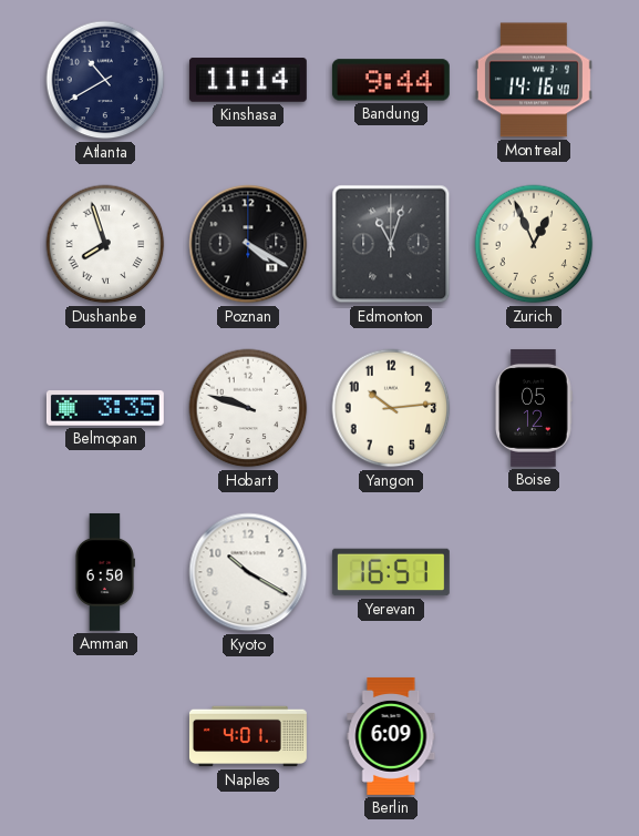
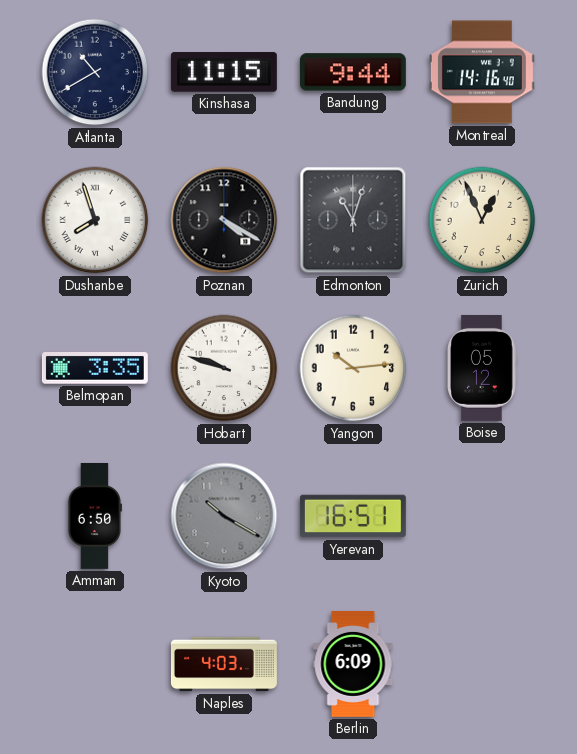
Kinshasa: 11:14 -> 11:15 (224, 72)
Kyoto dial: white -> grey (224, 516)
Naples: 4:01 -> 4:03 (224, 664)
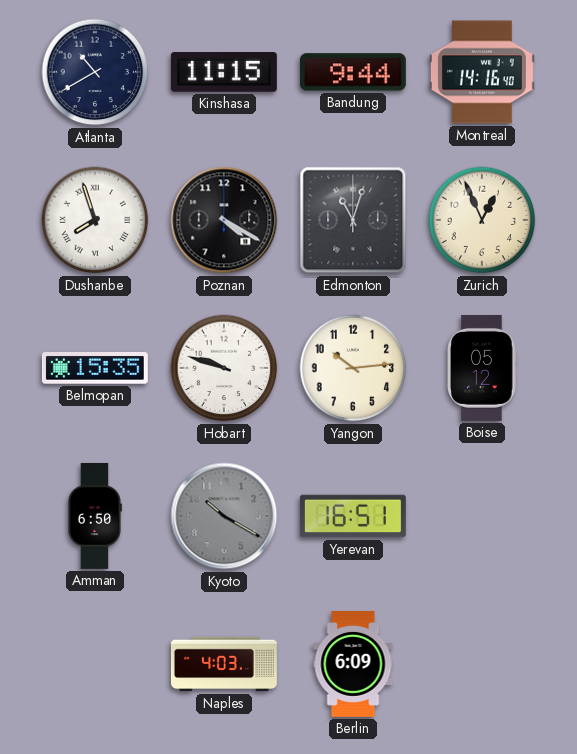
Belmopan: 3:35 -> 15:35 (95, 368)
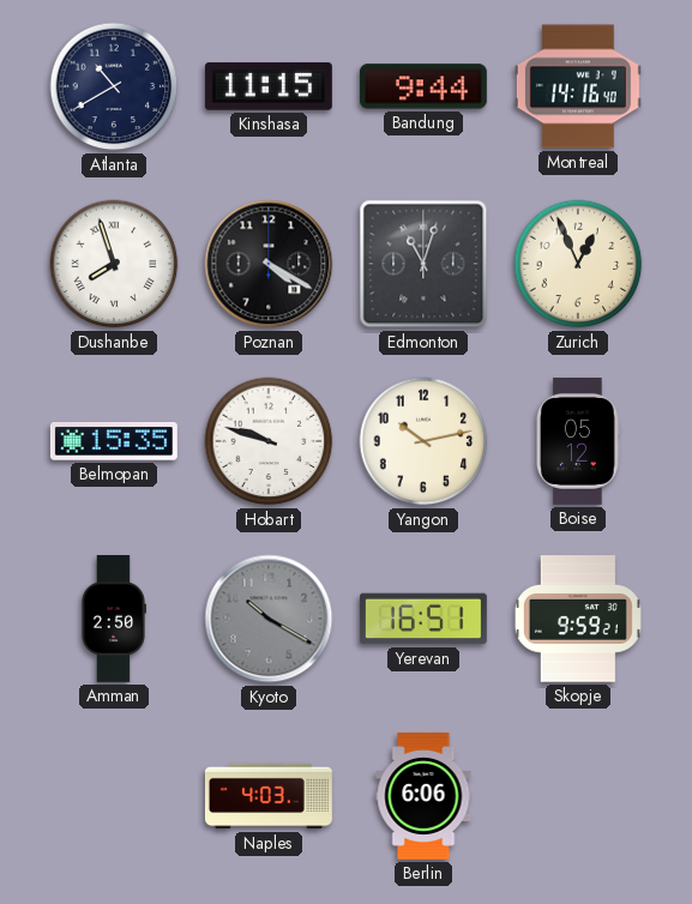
Yangon: 10:14 -> 10:13 (423, 441)
Amman: 6:50 -> 2:50 (113, 619)
Skopje: none -> 9:59 (578, 619)
Berlin: 6:09 -> 6:06 (423, 796)
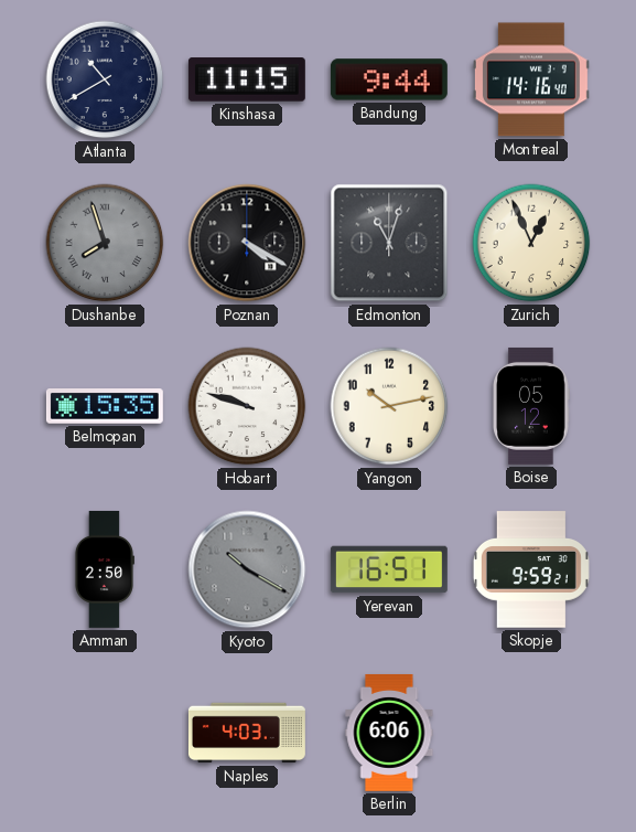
Dushanbe dial: white -> grey (105, 243)
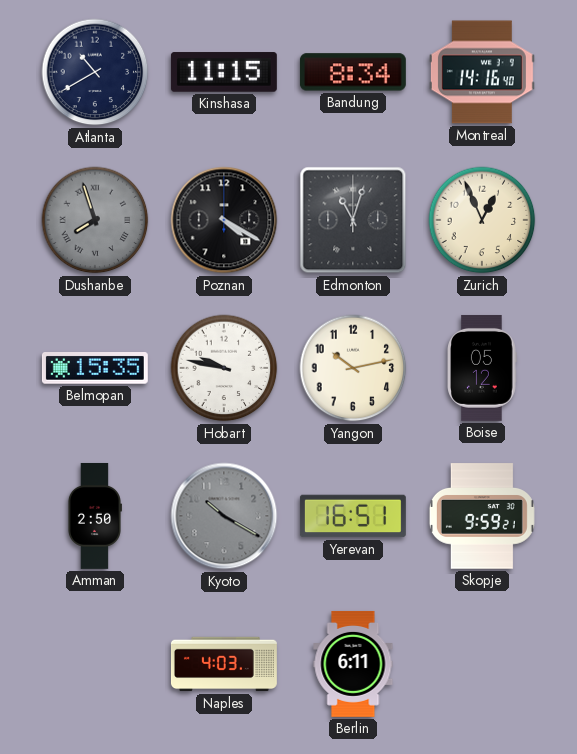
Bandung: 9:44 -> 8:34 (353, 72)
Hobart: 9:48 -> 9:47 (224, 368)
Berlin: 6:06 -> 6:11 (353, 664)
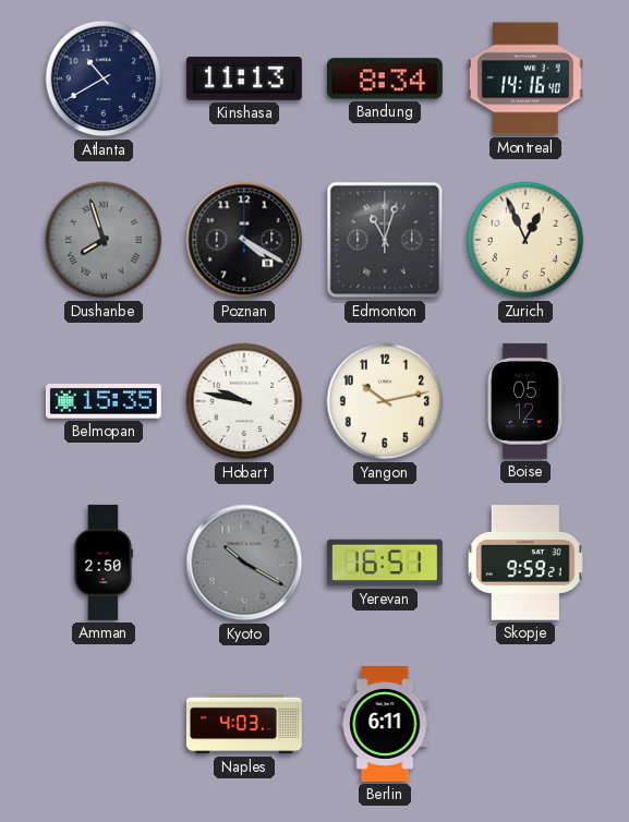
Kinshasa: 11:15 -> 11:13 (244, 78)
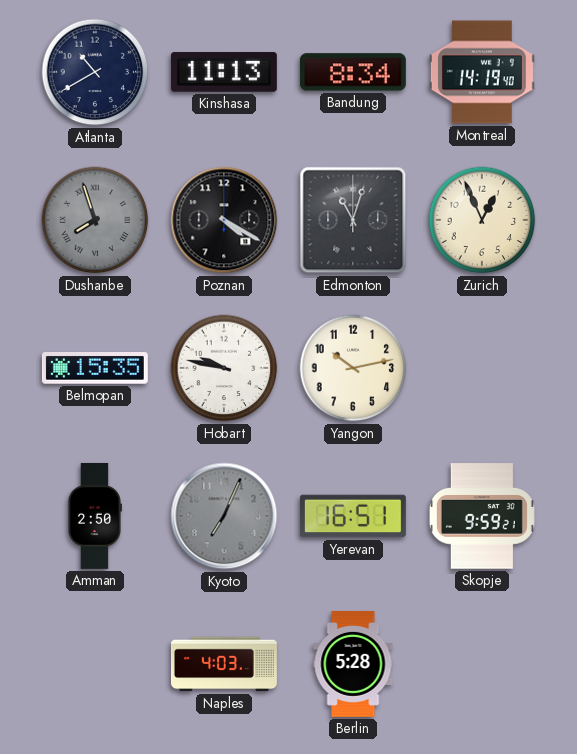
Montreal: 14:16 -> 14:19 (482, 72)
Boise: 05:12 -> none (525, 401)
Kyoto: 10:20 -> 7:04 (224, 516)
Berlin: 6:11 -> 5:28 (353, 664)
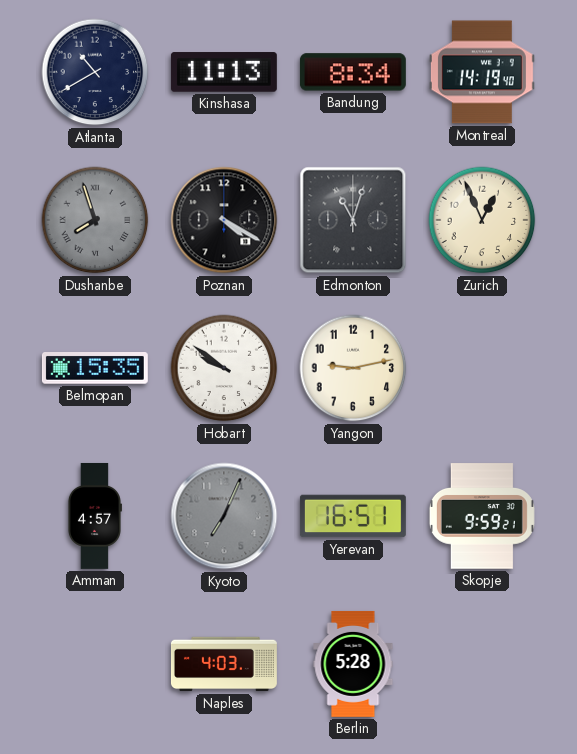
Hobart: 9:47 -> 9:51 (224, 368)
Yangon: 10:13 -> 9:13 (353, 368)
Amman: 2:50 -> 4:57 (94, 516)
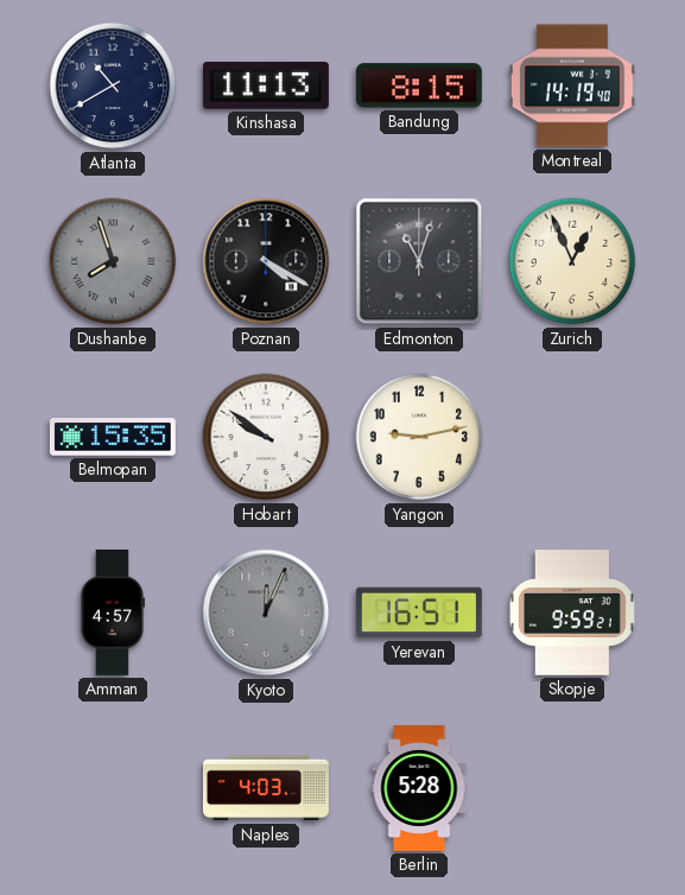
Bandung: 8:34 -> 8:15 (419, 85)
Kyoto: 7:04 -> 12:04 (266, 612)
